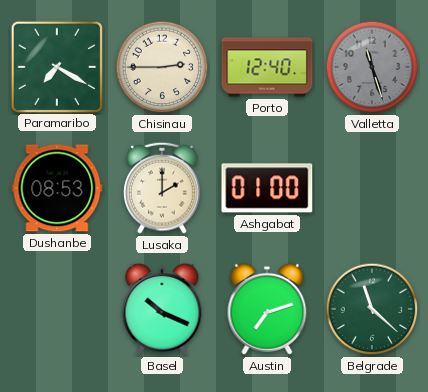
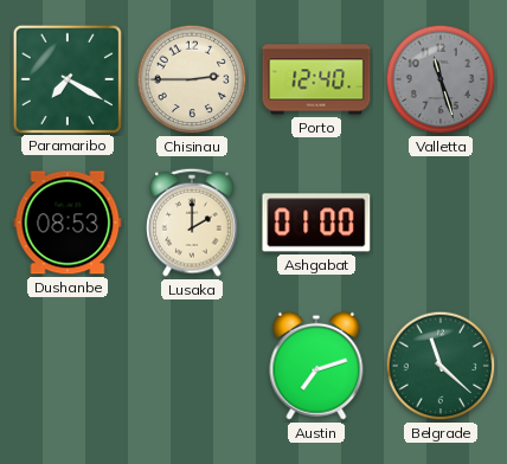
Basel: 10:19 -> none (162, 309)
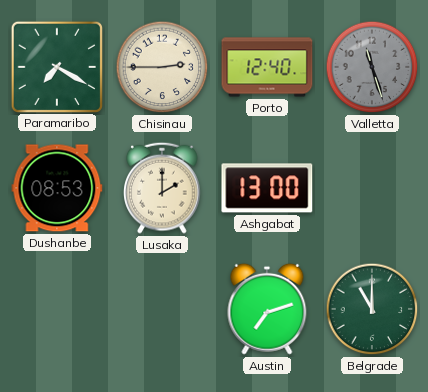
Ashgabat: 01:00 -> 13:00 (267, 188)
Belgrade: 11:22 -> 11:00 (372, 309)
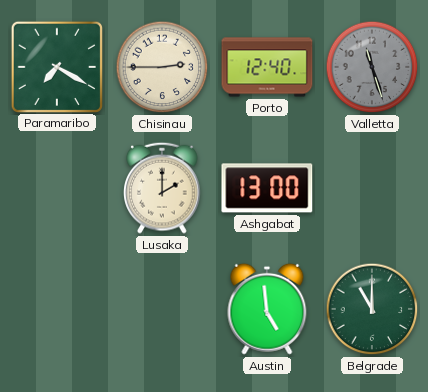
Dushanbe: 08:53 -> none (57, 188)
Austin: 7:12 -> 4:59 (267, 309)
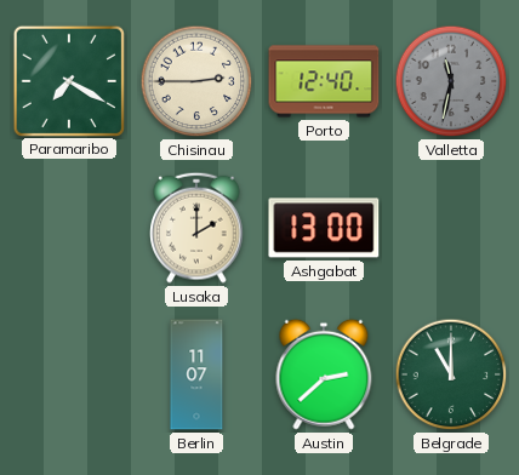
Valletta: 11:27 -> 11:32 (451, 81)
Berlin: none -> 11:07 (196, 374)
Austin: 4:59 -> 2:38 (324, 374)
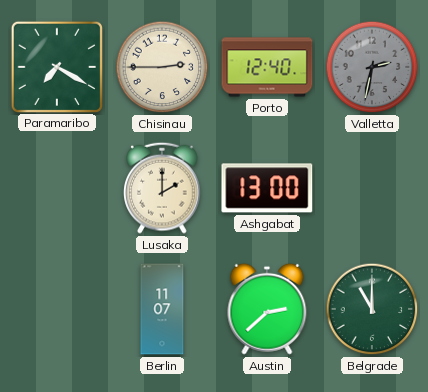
Valletta: 11:32 -> 2:32 (372, 67)
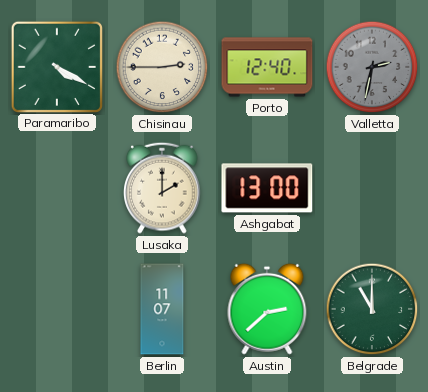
Paramaribo: 7:20 -> 4:20 (56, 66)
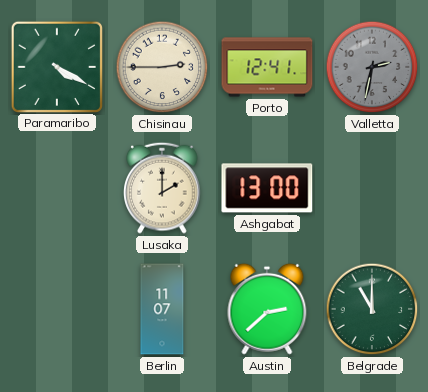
Porto: 12:40 -> 12:41 (267, 67)
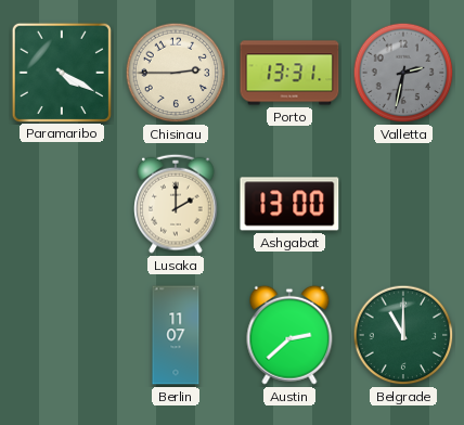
Porto: 12:41 -> 13:31 (289, 73)
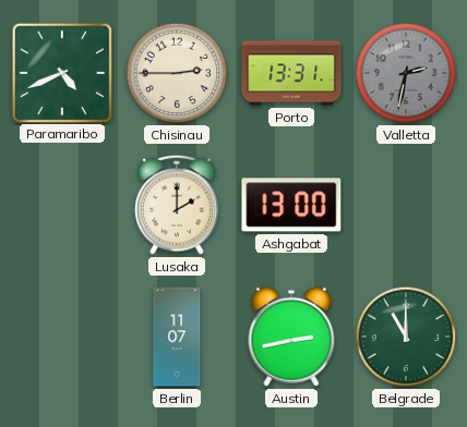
Paramaribo: 4:20 -> 4:41 (61, 72)
Austin: 2:38 -> 2:43 (291, 337)
